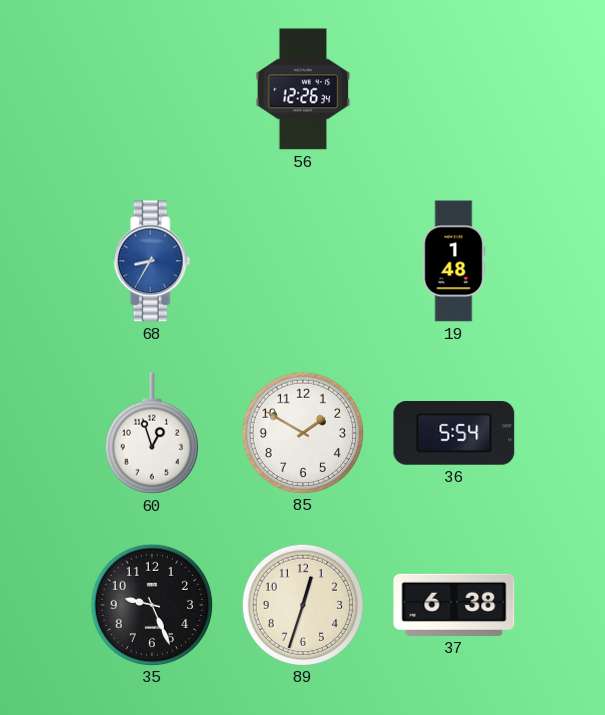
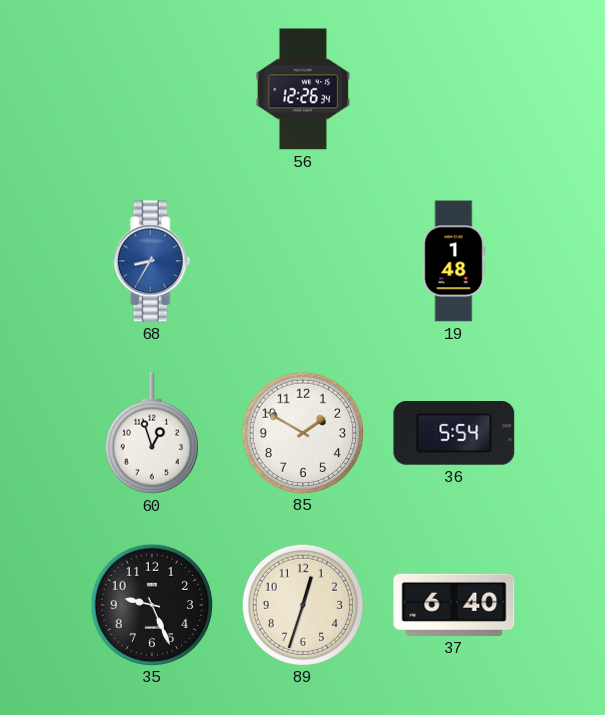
37: 6:38 -> 6:40 (454, 605)
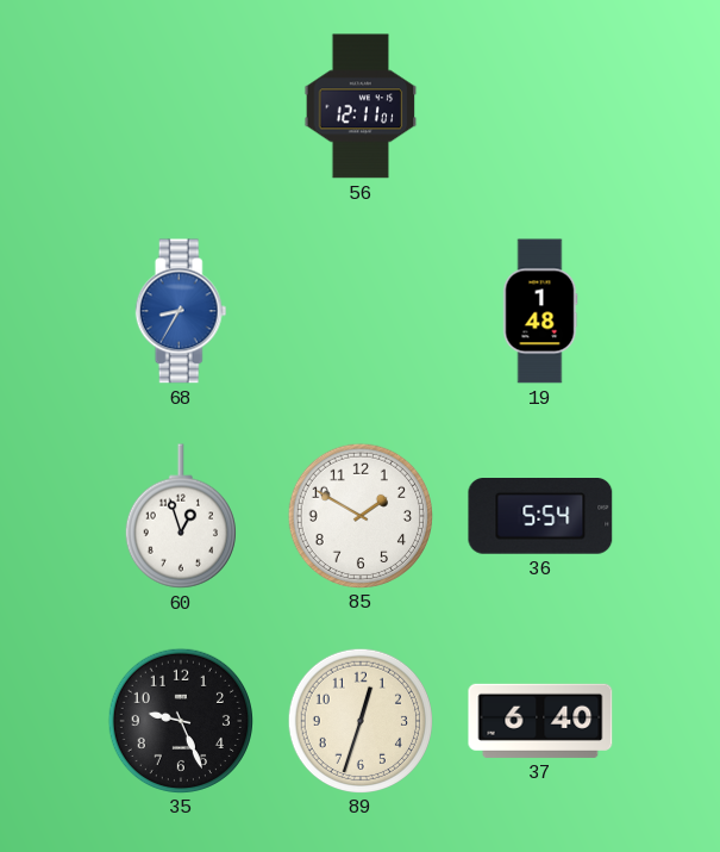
56: 12:26 -> 12:11 (361, 106)
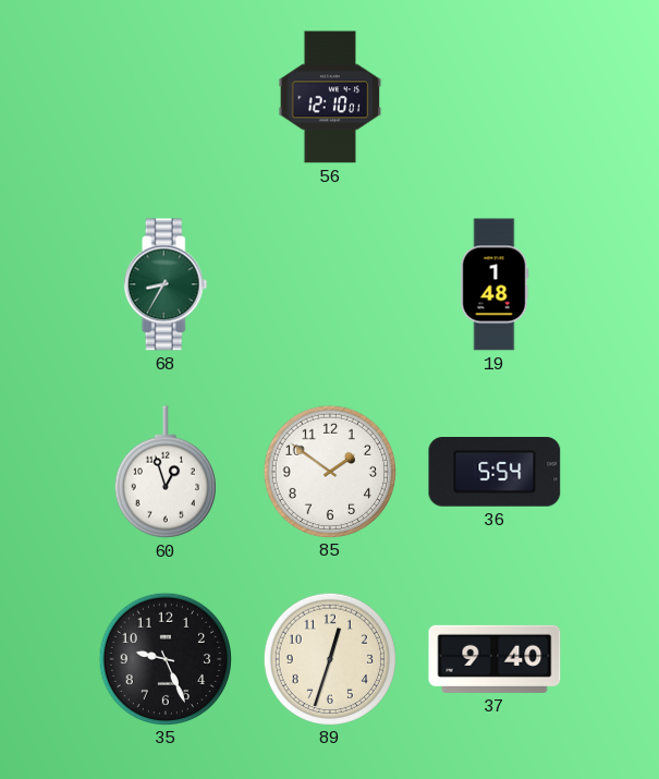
56: 12:11 -> 12:10 (330, 97)
68 dial: blue -> green (166, 284)
85: 1:50 -> 1:51 (329, 471)
37: 6:40 -> 9:40 (495, 659)
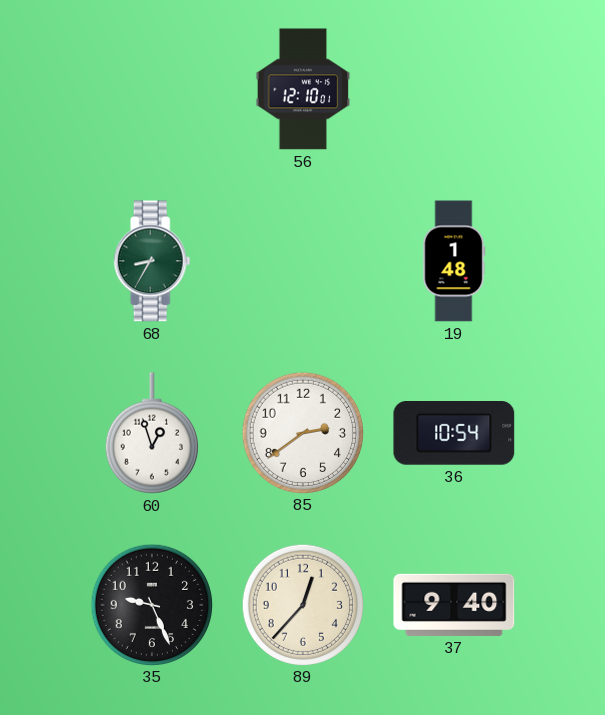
85: 1:51 -> 2:39 (302, 432)
36: 5:54 -> 10:54 (454, 433)
89: 12:33 -> 12:37 (302, 604)
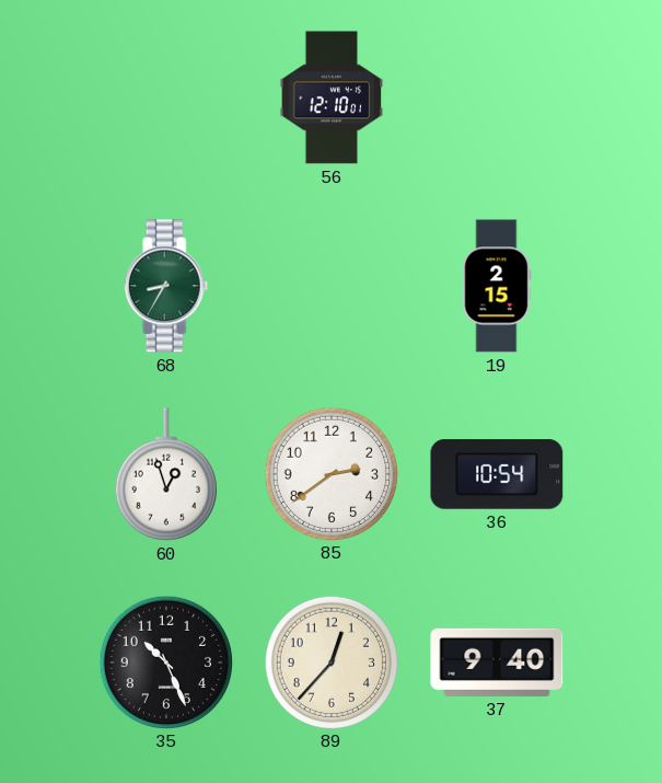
19: 1:48 -> 2:15 (497, 286)
35: 9:26 -> 10:26 (165, 661)
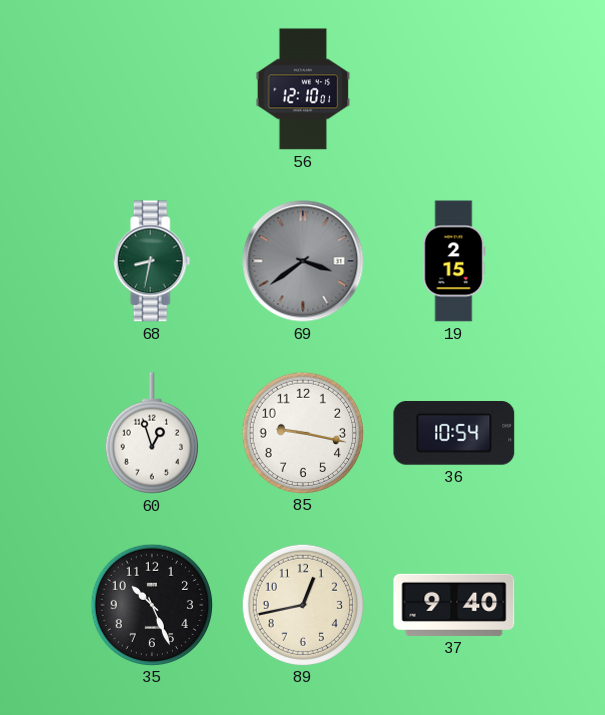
68: 8:35 -> 8:32 (152, 261)
69: none -> 3:39 (303, 261)
85: 2:39 -> 9:17 (302, 432)
89: 12:37 -> 12:43 (302, 604)
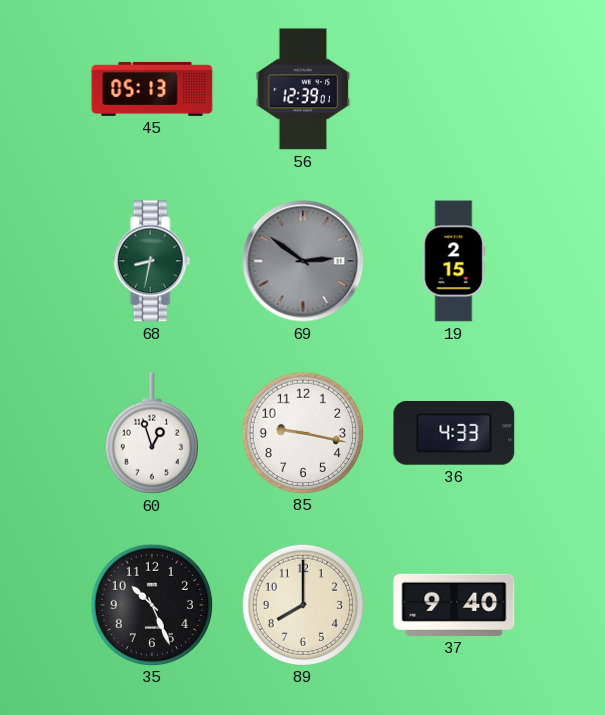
45: none -> 05:13 (152, 89)
56: 12:10 -> 12:39 (303, 89)
69: 3:39 -> 2:51 (303, 261)
36: 10:54 -> 4:33 (454, 433)
89: 12:43 -> 8:00 (302, 604)
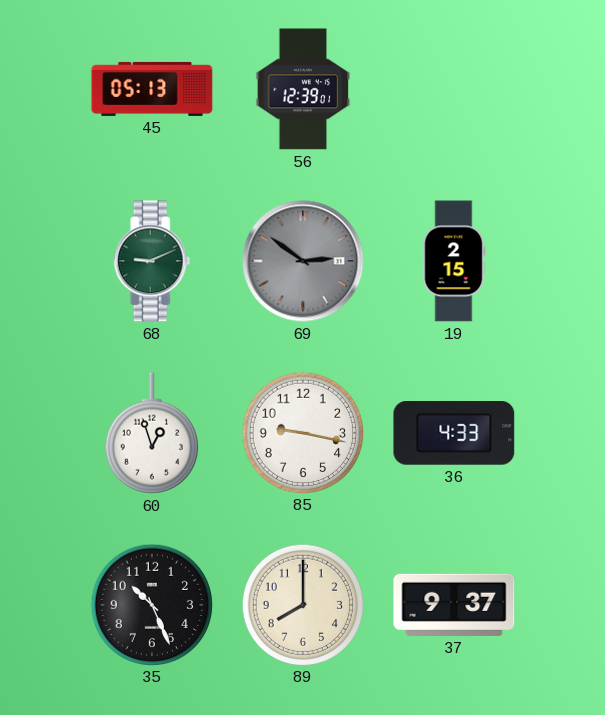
68: 8:32 -> 9:11 (152, 261)
37: 9:40 -> 9:37 (454, 605)
